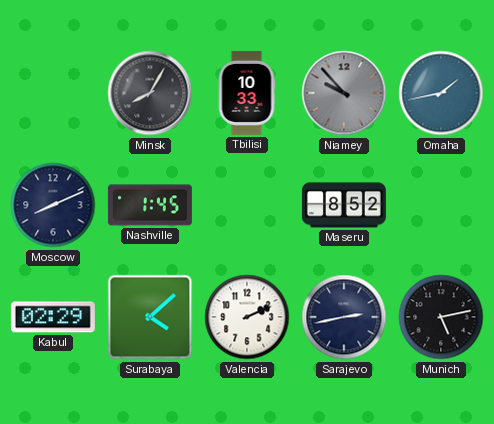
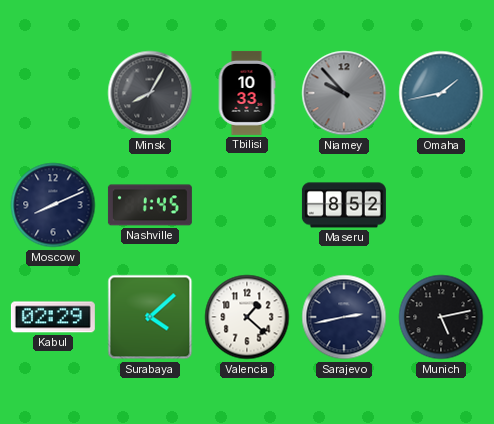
Valencia: 2:11 -> 1:22 (247, 317)
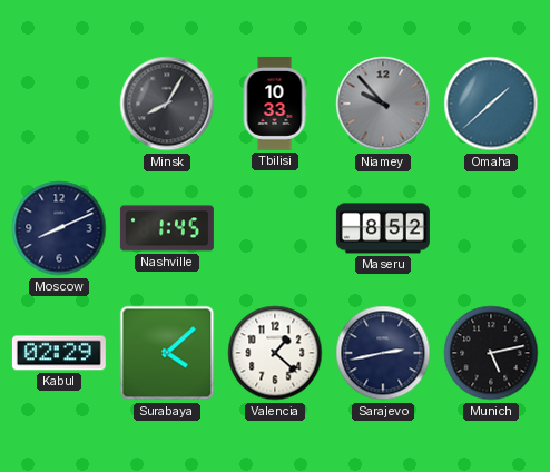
Omaha: 1:43 -> 1:38 (491, 104)
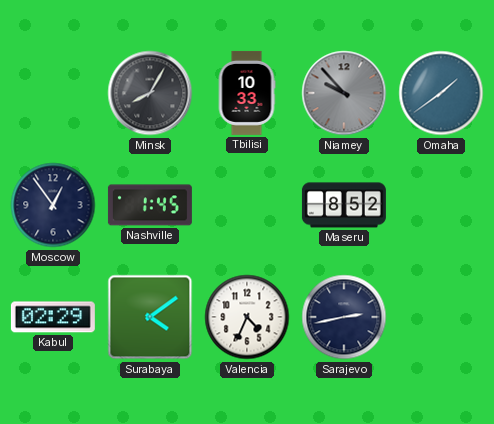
Omaha: 1:38 -> 1:39 (441, 93)
Moscow: 8:11 -> 12:54 (53, 205)
Surabaya: 4:08 -> 4:09 (150, 317)
Valencia: 1:22 -> 4:34 (247, 317)
Munich: 5:13 -> none (491, 353)
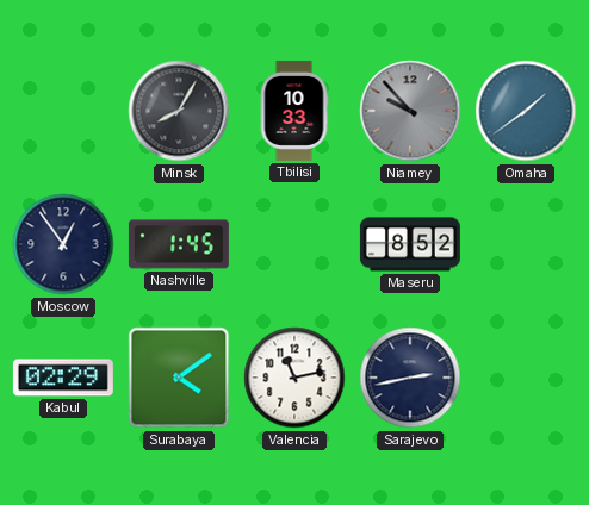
Valencia: 4:34 -> 11:13 (294, 378)
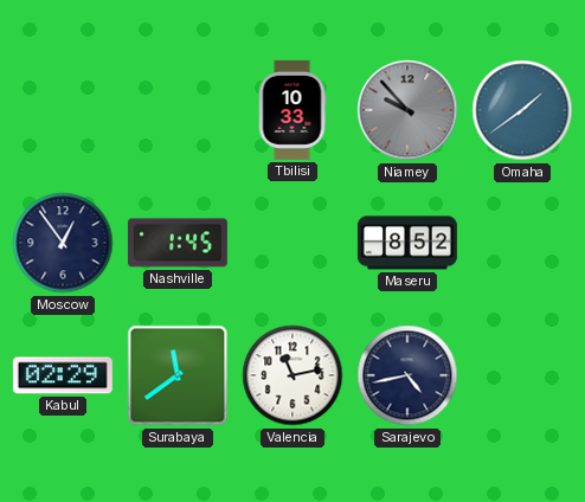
Minsk: 8:05 -> none (179, 111)
Surabaya: 4:09 -> 11:39 (178, 375)
Sarajevo: 2:43 -> 4:43 (407, 375)
